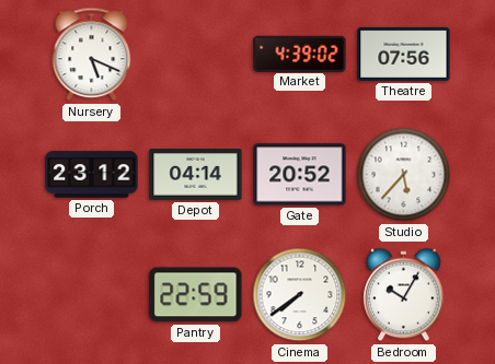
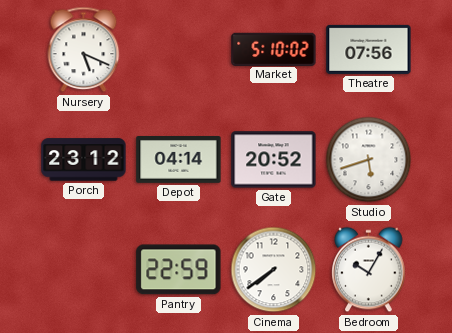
Market: 4:39 -> 5:10 (274, 49)
Studio: 5:37 -> 5:42 (369, 160)
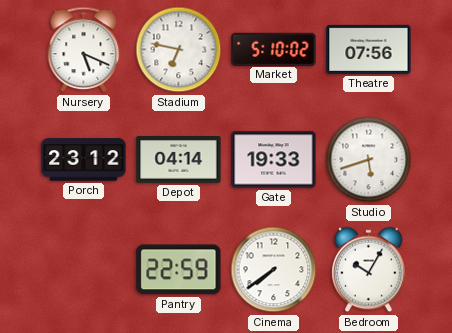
Stadium: none -> 6:47 (179, 50)
Gate: 20:52 -> 19:33 (274, 160)
